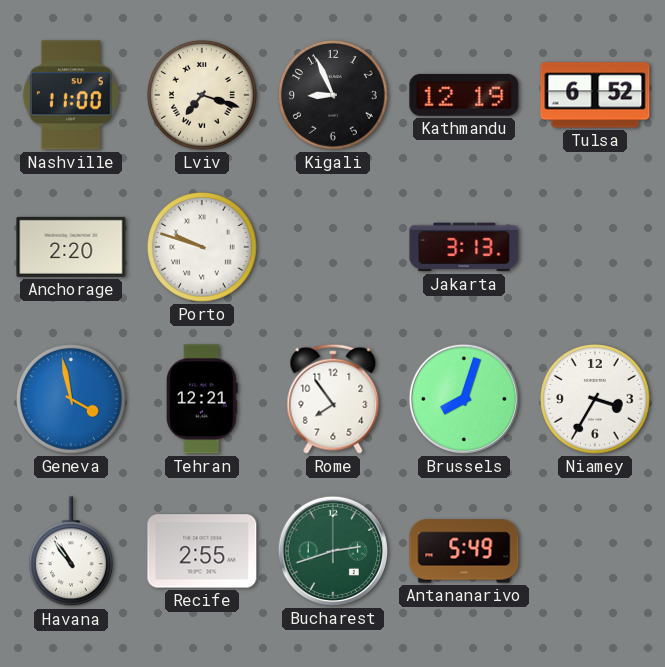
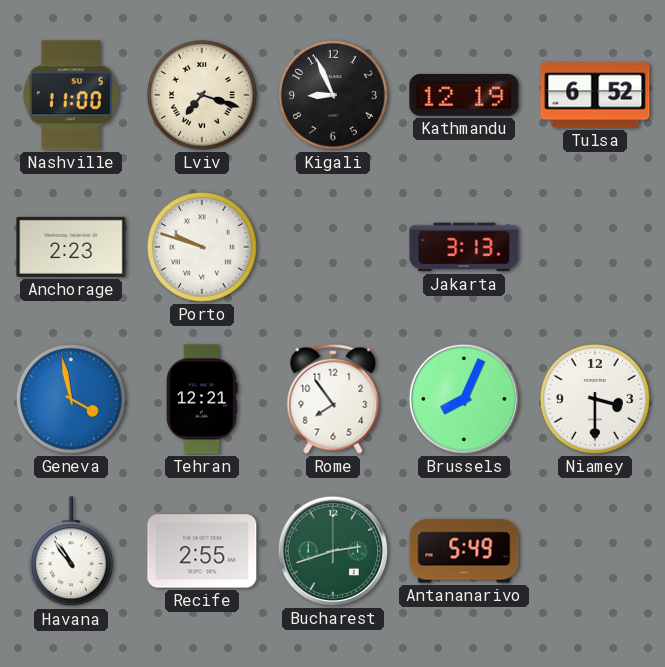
Anchorage: 2:20 -> 2:23 (71, 247)
Brussels: 8:03 -> 8:04 (464, 399)
Niamey: 3:35 -> 3:30 (596, 400)
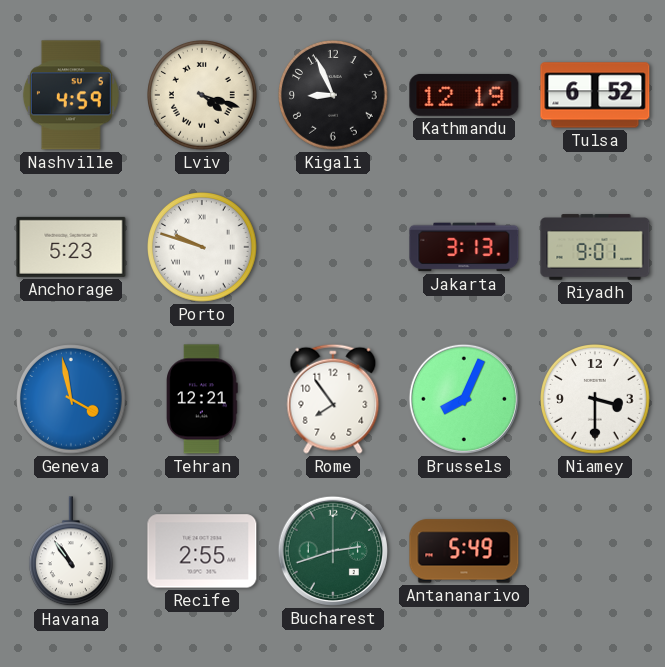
Nashville: 11:00 -> 4:59 (71, 95)
Lviv: 7:18 -> 4:18 (203, 96)
Anchorage: 2:23 -> 5:23 (71, 247)
Riyadh: none -> 9:01 (595, 247)
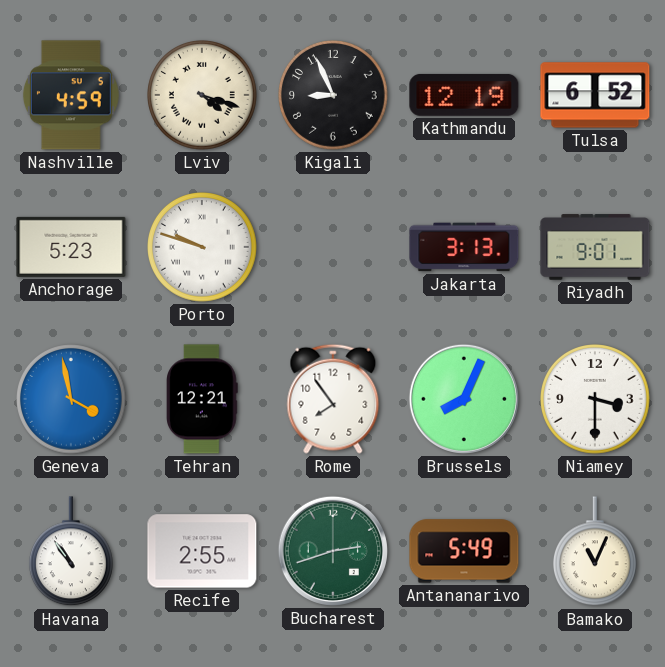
Bamako: none -> 11:04 (595, 552)
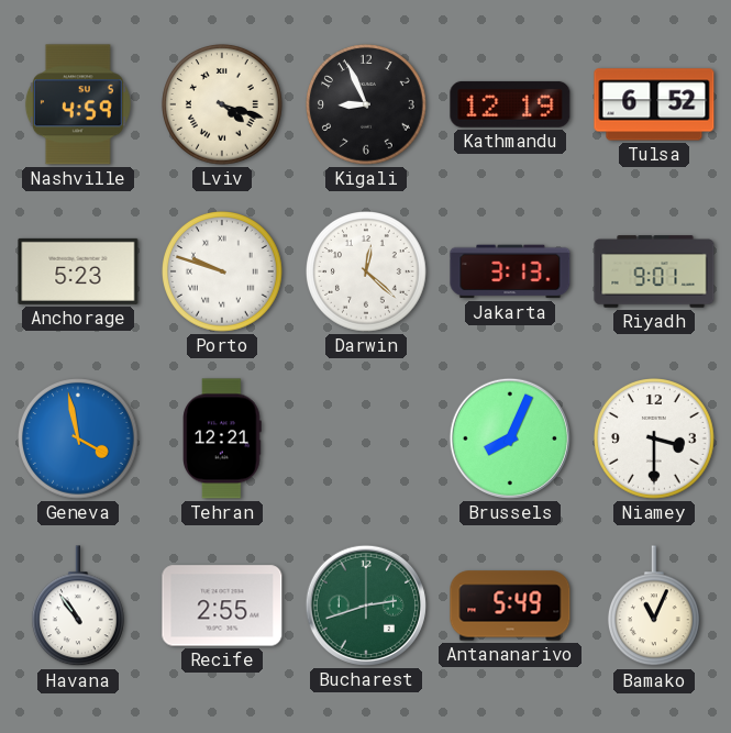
Darwin: none -> 12:22 (367, 273)
Rome: 7:54 -> none (333, 399)
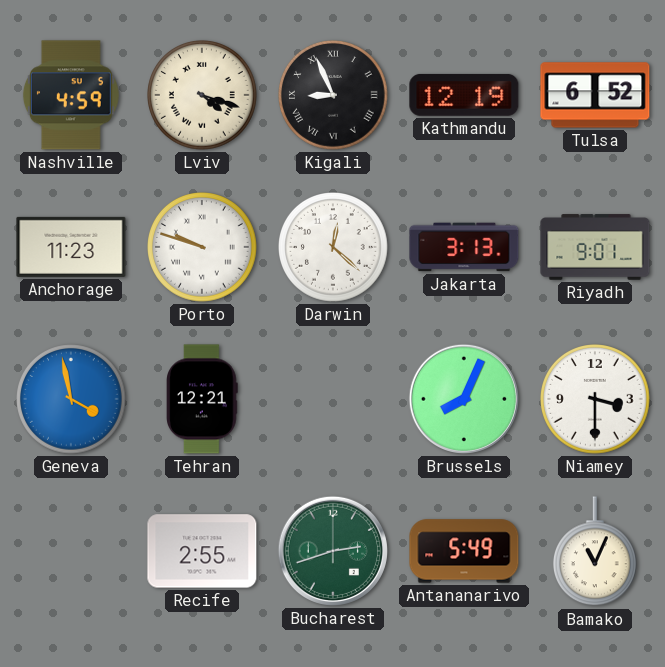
Kigali numerals: Arabic -> Roman (334, 96)
Anchorage: 5:23 -> 11:23 (71, 247)
Havana: 10:54 -> none (78, 607)
